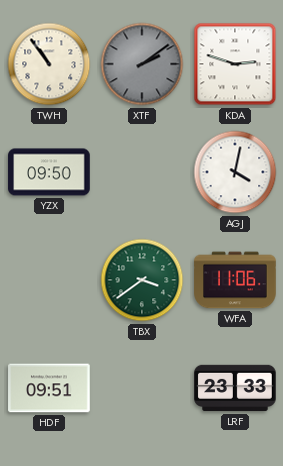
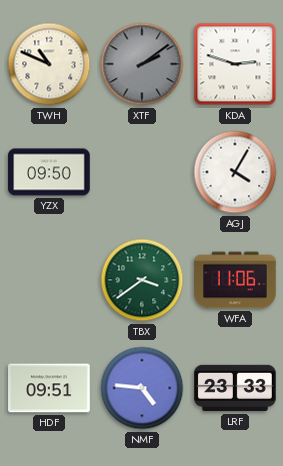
TWH: 10:54 -> 10:49 (49, 64)
AGJ: 4:02 -> 4:05 (235, 172)
NMF: none -> 4:46 (142, 388)
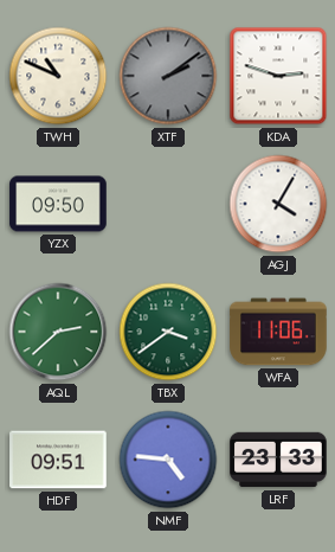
AQL: none -> 2:38 (58, 332)
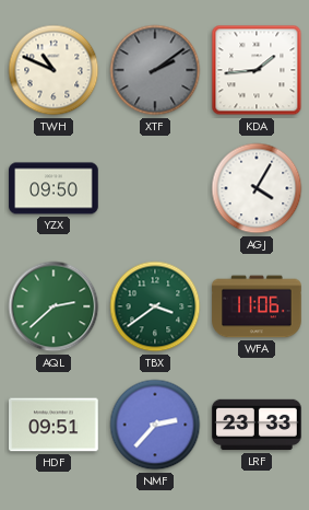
KDA: 2:48 -> 1:44 (257, 70)
NMF: 4:46 -> 2:37 (155, 425)
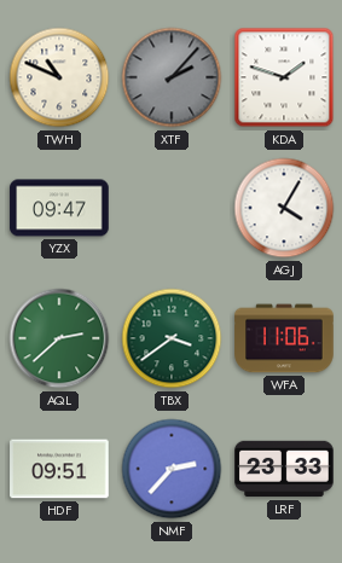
XTF: 2:09 -> 2:07 (172, 77)
KDA: 1:44 -> 1:48 (284, 77)
YZX: 09:50 -> 09:47 (59, 208)
